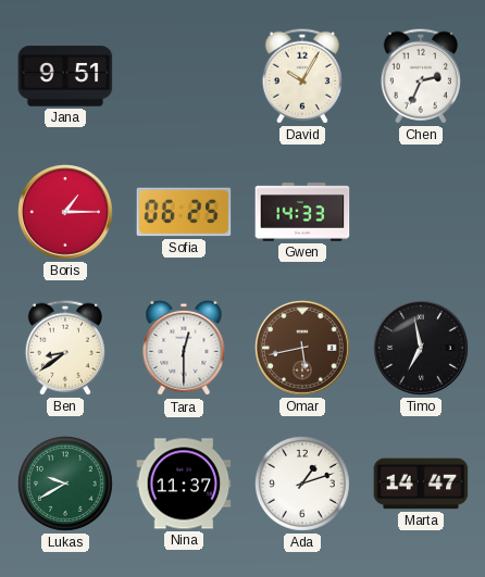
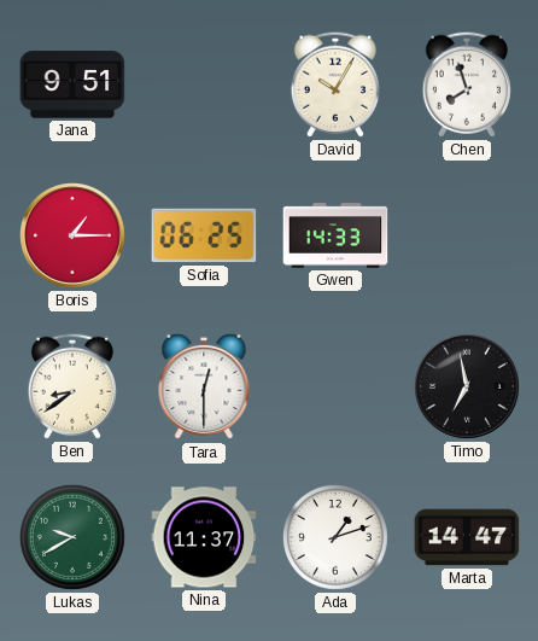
Chen: 2:34 -> 7:57 (467, 85)
Omar: 5:43 -> none (303, 349)
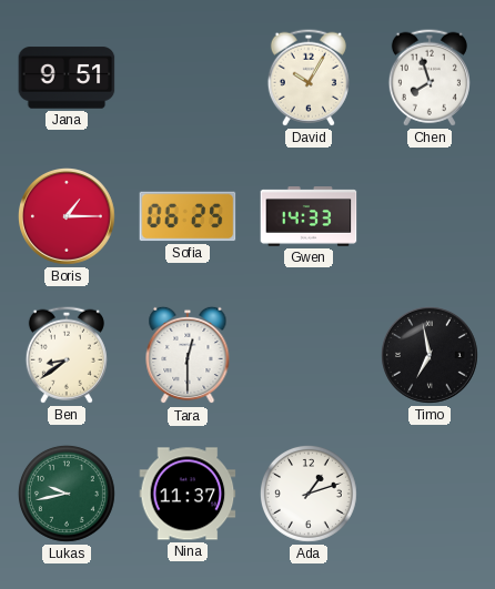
Lukas: 9:40 -> 9:43 (67, 494)
Marta: 14:47 -> none (467, 537)
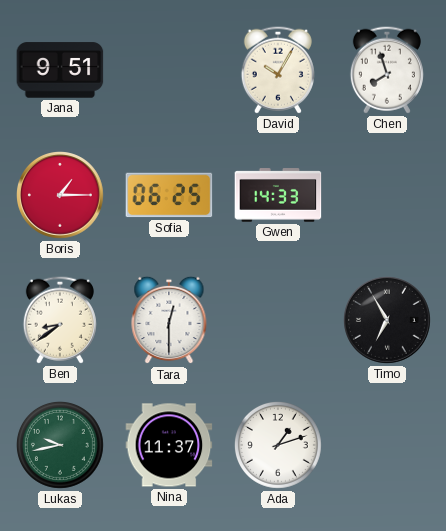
Timo: 6:58 -> 6:55 (388, 321)
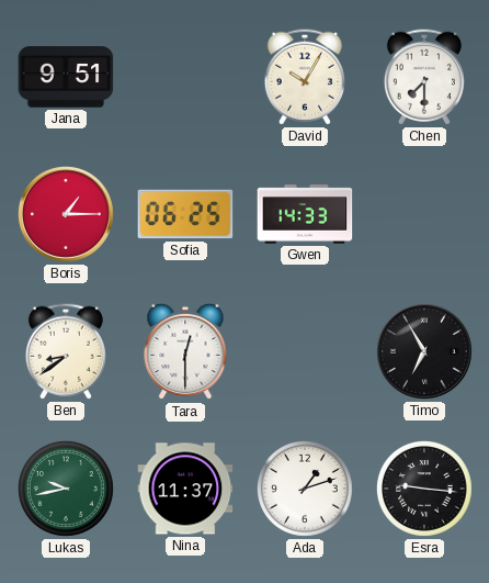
Chen: 7:57 -> 7:30 (424, 77)
Esra: none -> 9:16 (424, 489)
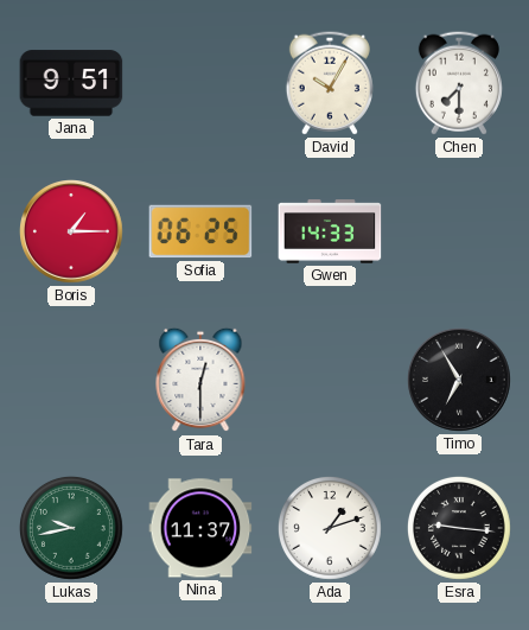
Ben: 8:39 -> none (66, 351)
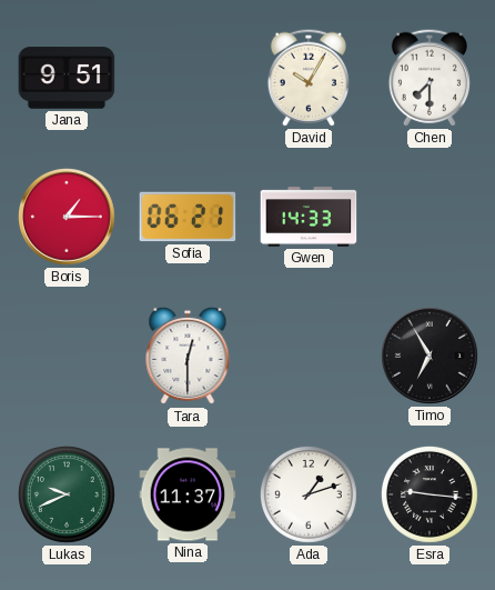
Sofia: 06:25 -> 06:21 (188, 217)
Lukas: 9:43 -> 9:41 (67, 494)
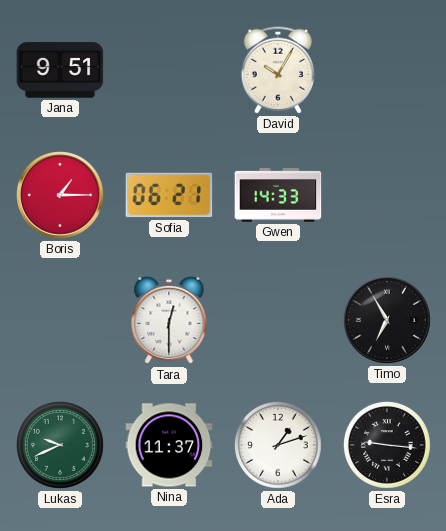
Chen: 7:30 -> none (430, 78)
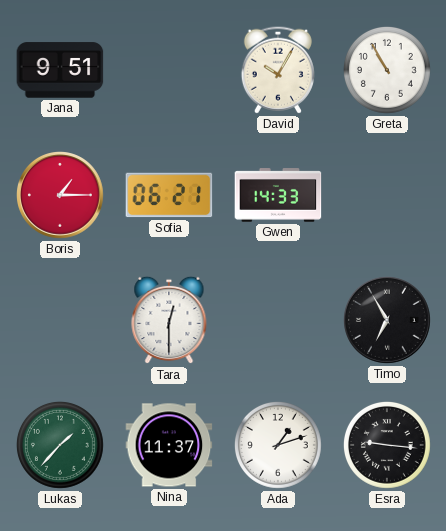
Greta: none -> 10:55 (387, 70)
Lukas: 9:41 -> 1:37 (60, 445)
